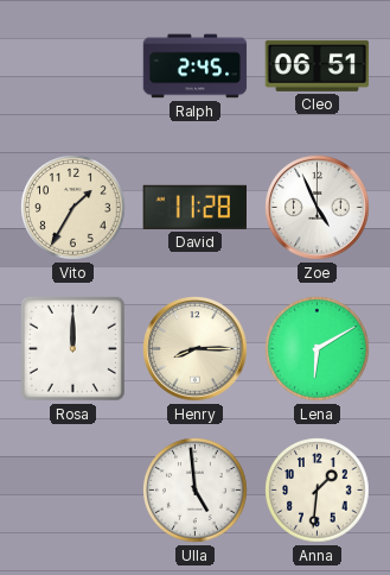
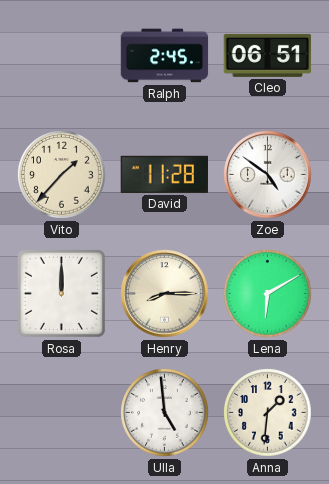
Vito: 1:35 -> 1:37 (62, 175)
Zoe: 4:56 -> 4:51 (268, 175)
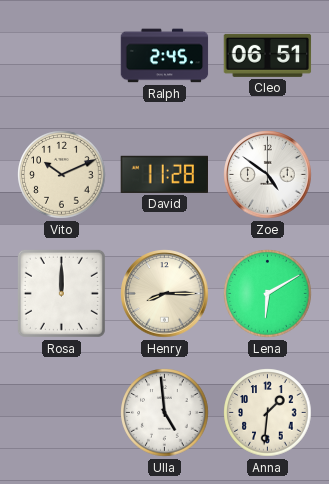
Vito: 1:37 -> 10:11 (62, 175)
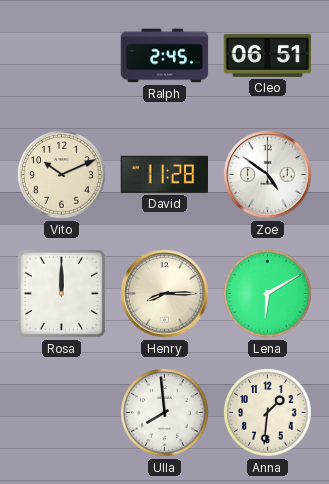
Ulla: 4:59 -> 7:59 (165, 413)
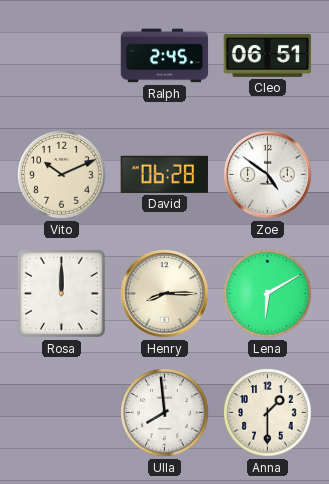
David: 11:28 -> 06:28 (164, 174)
Anna: 1:31 -> 1:30 (268, 413)
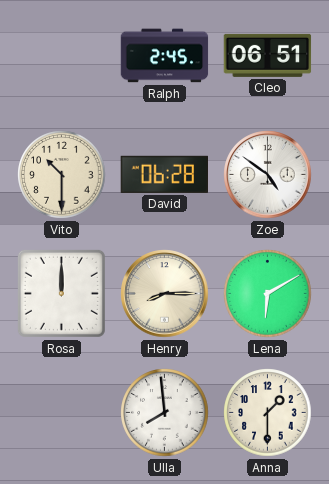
Vito: 10:11 -> 10:30 (62, 175)
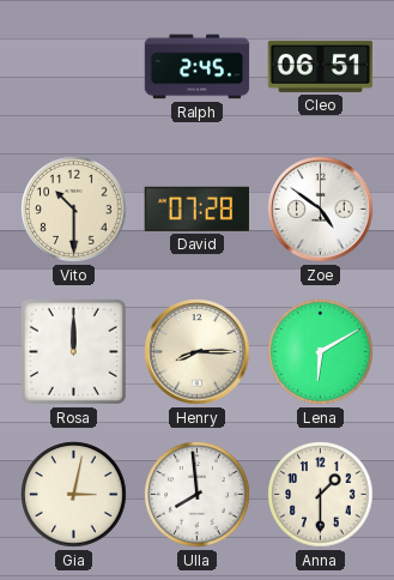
David: 06:28 -> 07:28 (196, 209)
Gia: none -> 3:02 (74, 495)
